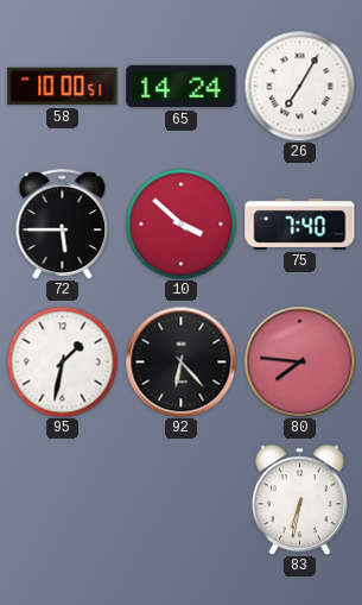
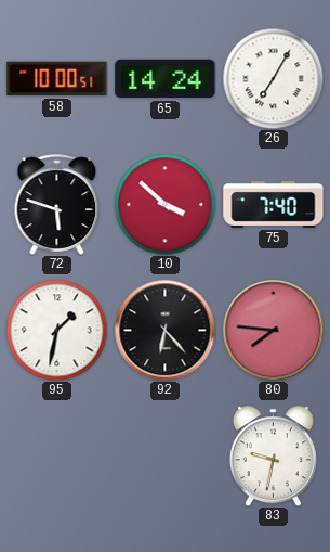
72: 5:45 -> 5:48 (57, 204)
83: 6:32 -> 9:32 (273, 455)
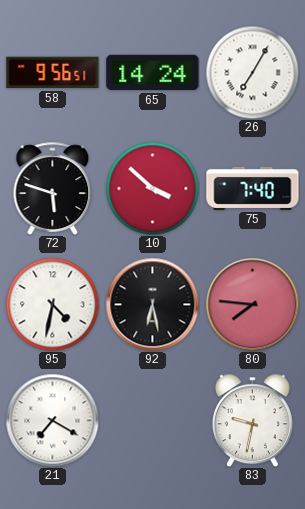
58: 10:00 -> 9:56 (53, 73)
95: 1:32 -> 4:32 (52, 304)
92: 6:23 -> 6:28 (152, 304)
21: none -> 7:20 (52, 420)
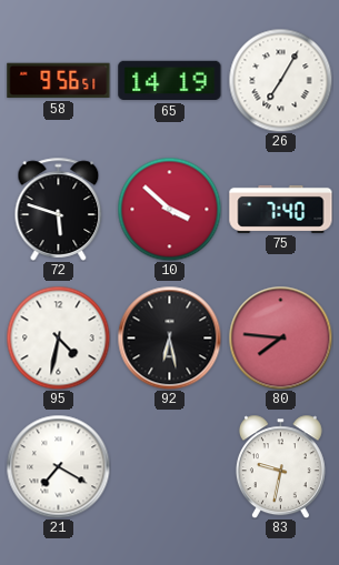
65: 14:24 -> 14:19 (170, 81)
